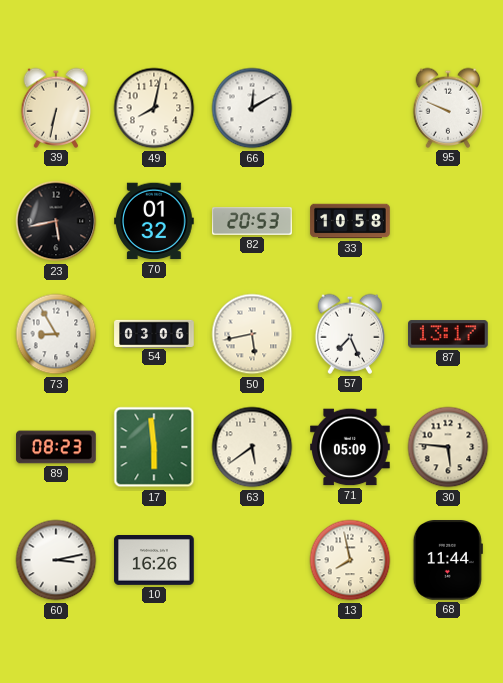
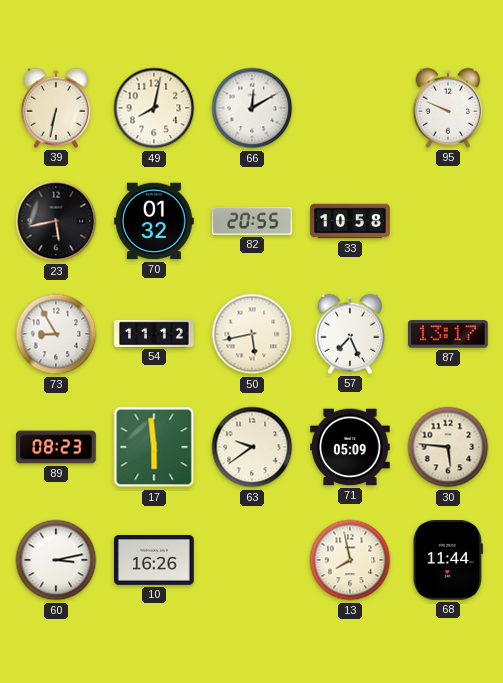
82: 20:53 -> 20:55 (252, 221)
54: 03:06 -> 11:12 (154, 333)
63: 5:39 -> 9:39 (252, 447)
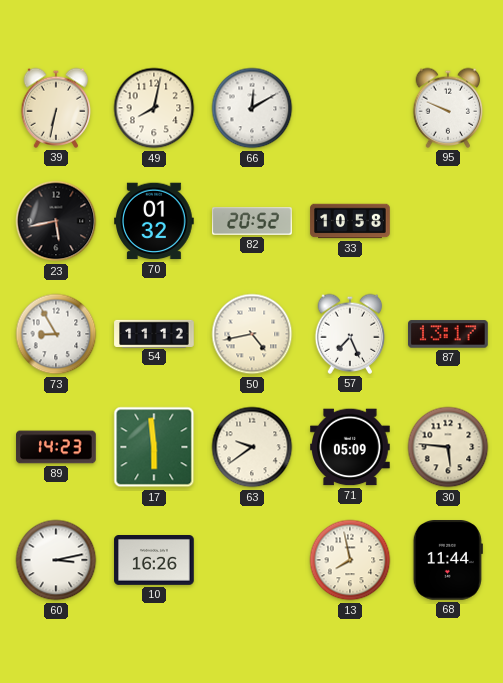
82: 20:55 -> 20:52 (252, 221)
50: 5:43 -> 4:43 (252, 334)
89: 08:23 -> 14:23 (56, 447)
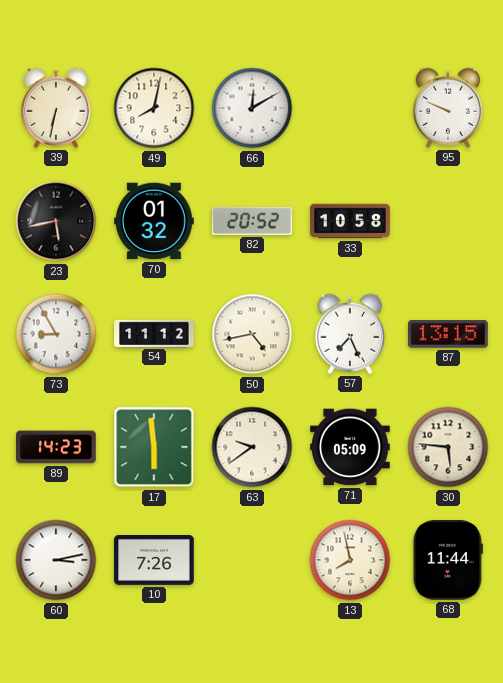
87: 13:17 -> 13:15 (449, 334)
10: 16:26 -> 7:26 (154, 561)
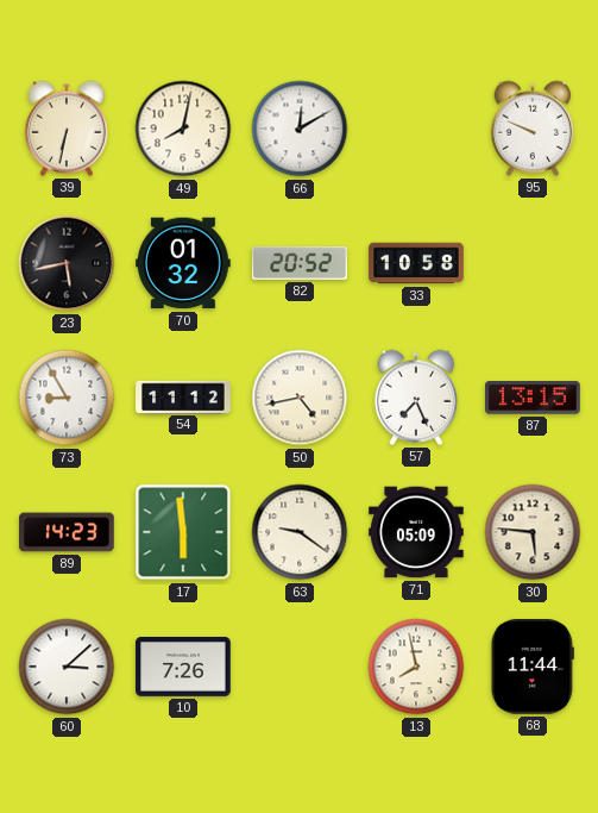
63: 9:39 -> 9:21 (300, 532)
60: 3:13 -> 3:08 (67, 667)
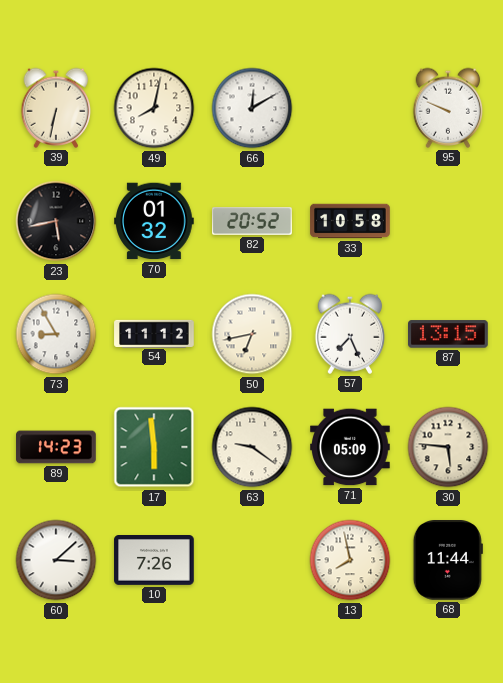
50: 4:43 -> 6:43 (252, 334)
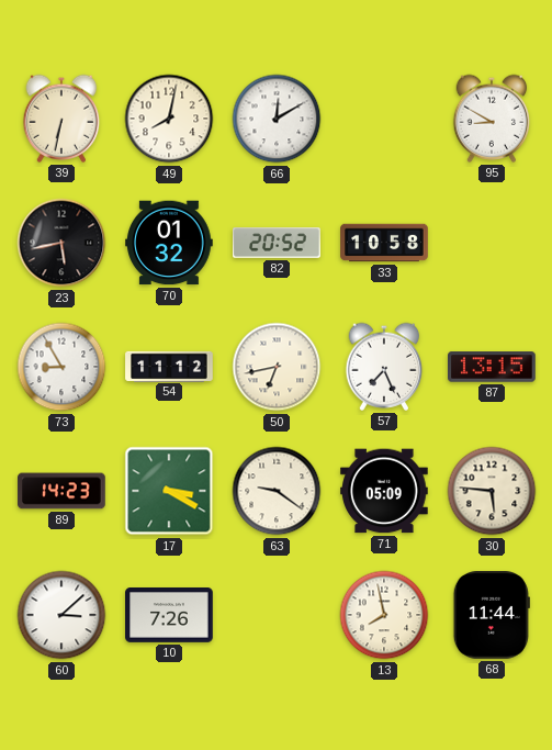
95: 9:49 -> 8:50 (492, 119)
17: 5:59 -> 3:20 (169, 491)
